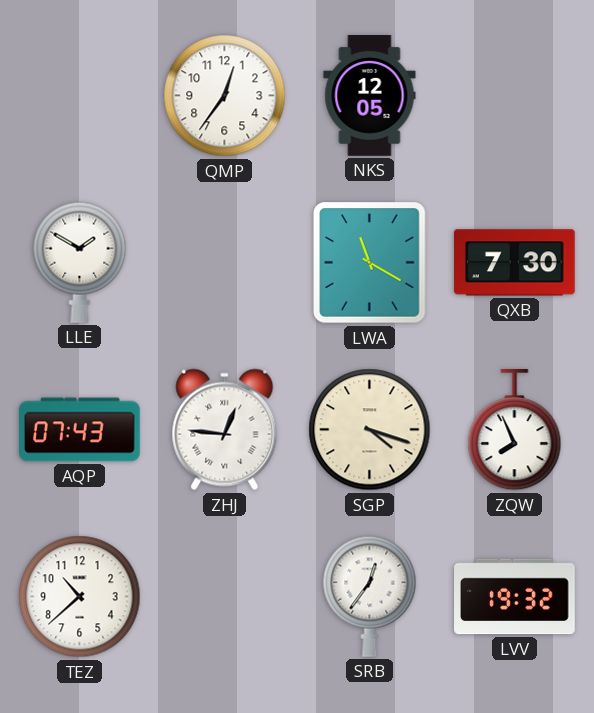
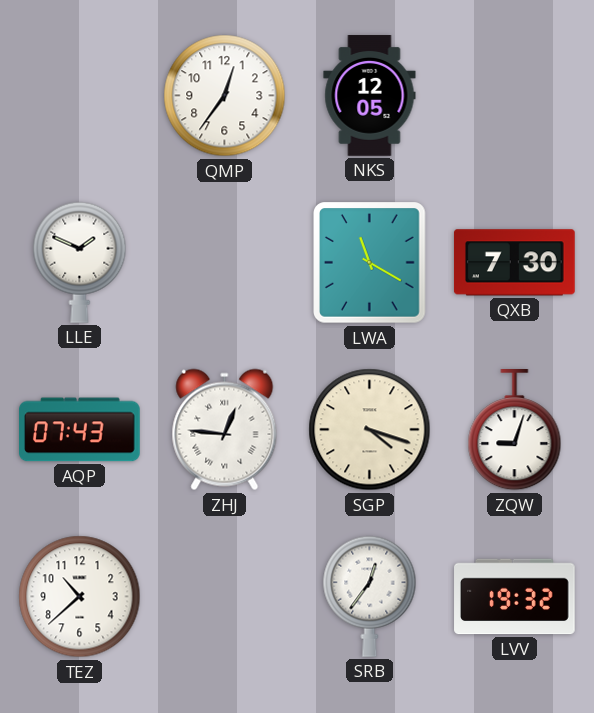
LLE: 1:50 -> 1:49 (80, 262)
ZQW: 7:56 -> 9:03 (515, 431)
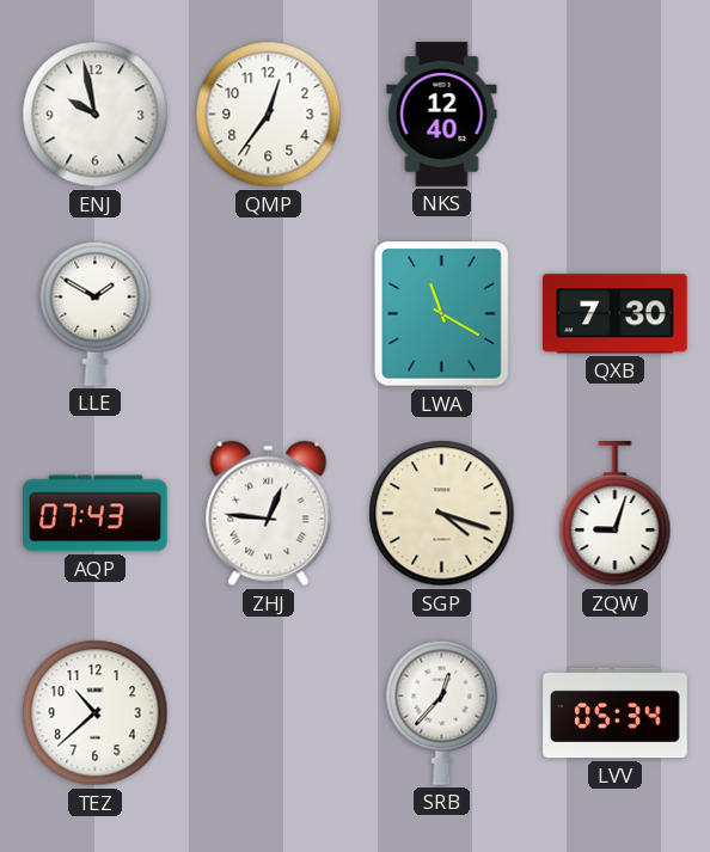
ENJ: none -> 9:58 (96, 115)
NKS: 12:05 -> 12:40 (442, 115)
LLE: 1:49 -> 1:50 (96, 313)
SRB: 12:36 -> 12:37 (442, 712)
LVV: 19:32 -> 05:34 (616, 713)
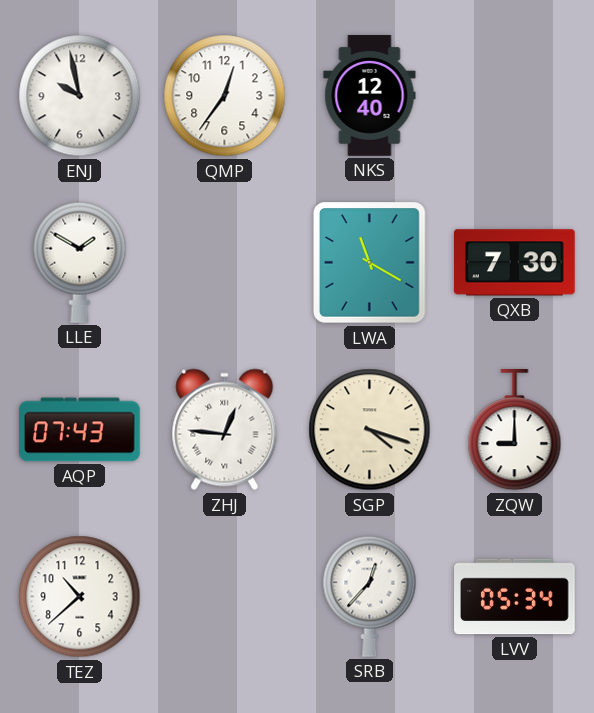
ZQW: 9:03 -> 9:00 (515, 431)
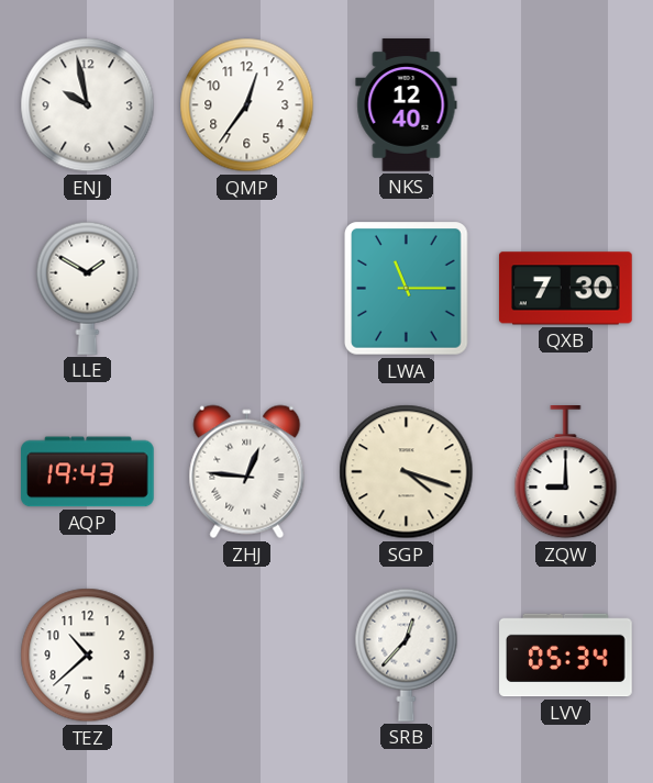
LWA: 11:20 -> 11:15 (407, 289)
AQP: 07:43 -> 19:43 (88, 472)
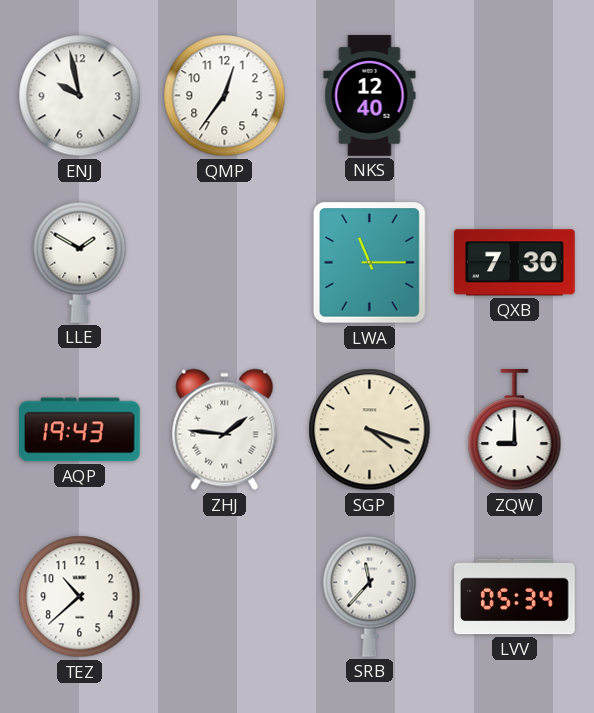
ZHJ: 12:46 -> 1:46 (225, 430)
SRB: 12:37 -> 11:37 (370, 596)
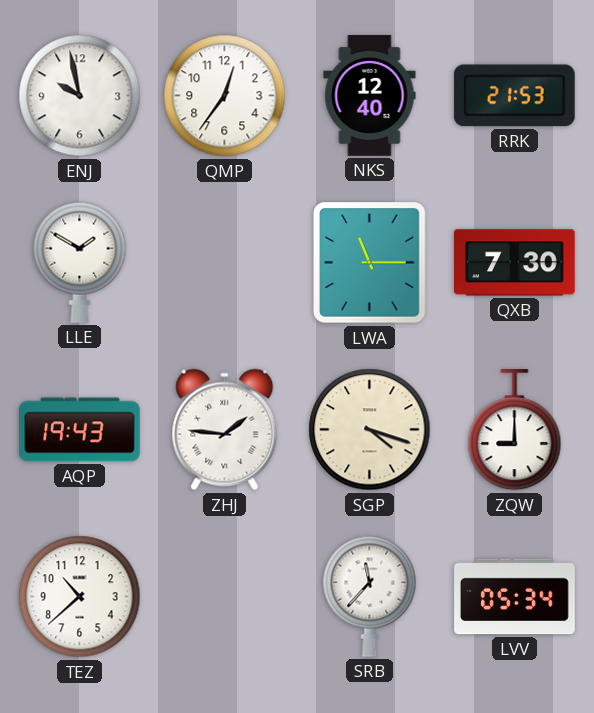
RRK: none -> 21:53 (514, 96)
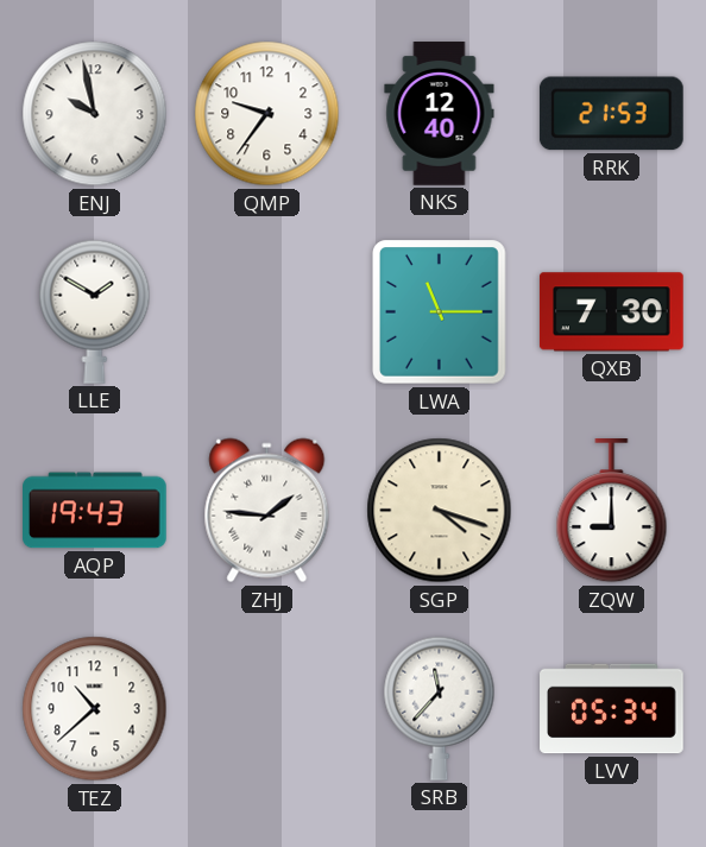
QMP: 12:36 -> 9:36 (267, 114)
